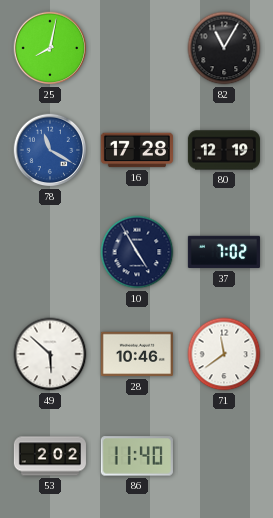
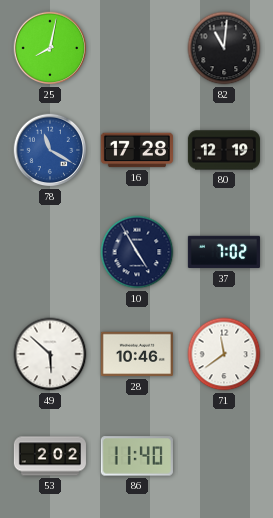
82: 11:05 -> 11:01 (224, 48)
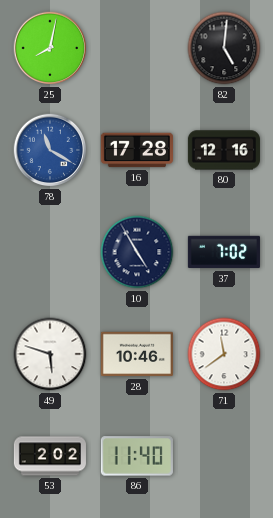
82: 11:01 -> 5:01 (224, 48)
80: 12:19 -> 12:16 (224, 150)
49: 5:52 -> 5:48 (50, 354)
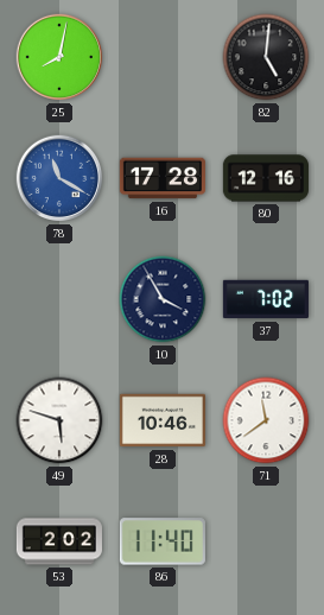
10: 4:55 -> 3:55 (163, 299)
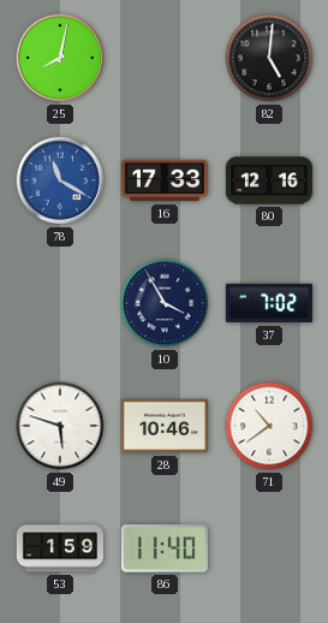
16: 17:28 -> 17:33 (165, 180)
71: 11:39 -> 10:39 (269, 426)
53: 2:02 -> 1:59 (60, 548)
